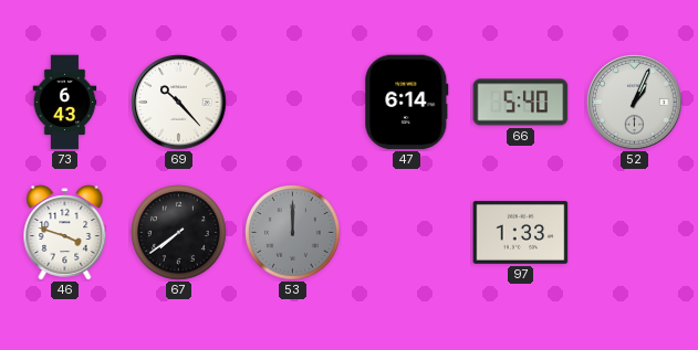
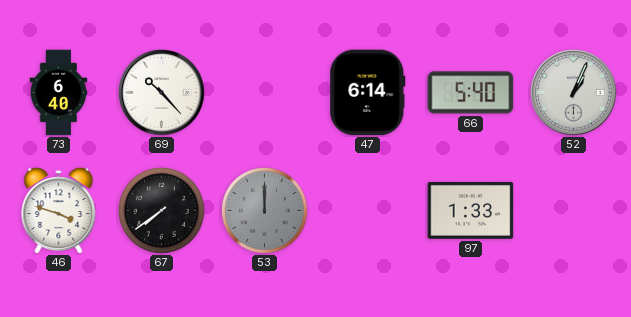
73: 6:43 -> 6:40 (59, 93)
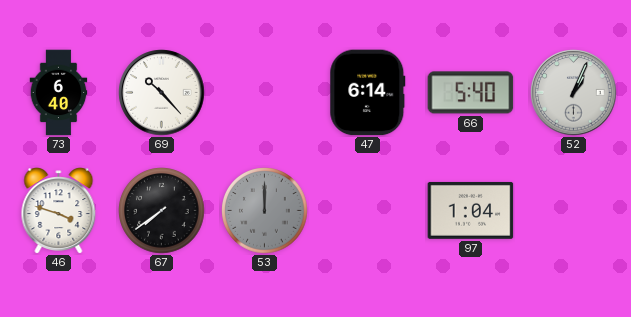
97: 1:33 -> 1:04 (471, 210)
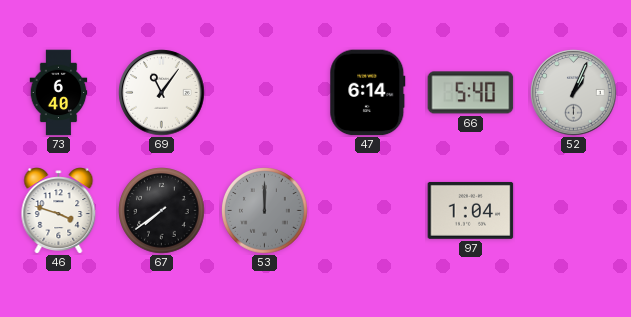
69: 10:23 -> 11:06 (162, 93)
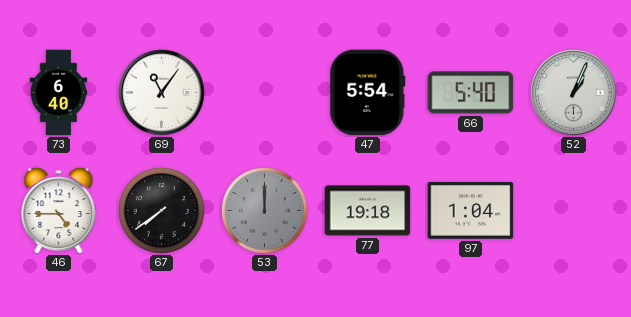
47: 6:14 -> 5:54 (368, 93)
46: 3:48 -> 4:45 (59, 211)
77: none -> 19:18 (368, 211)
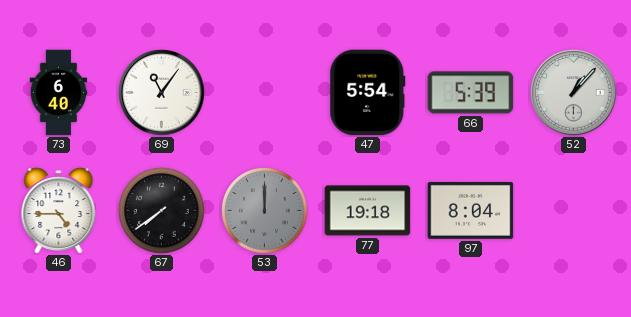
66: 5:40 -> 5:39 (471, 93)
52: 1:04 -> 1:07 (574, 93)
97: 1:04 -> 8:04 (471, 210)
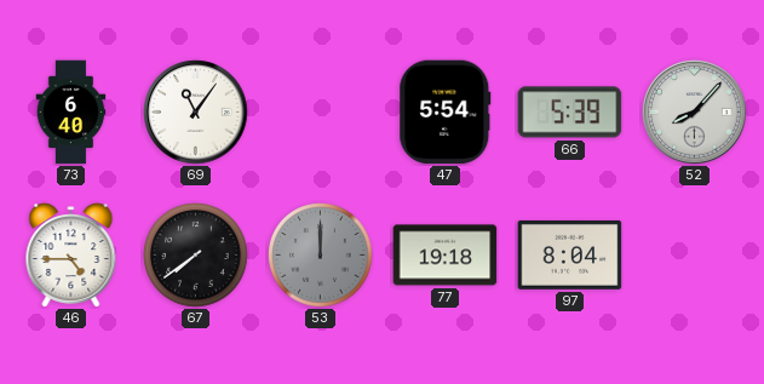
52: 1:07 -> 8:07 (695, 113)
